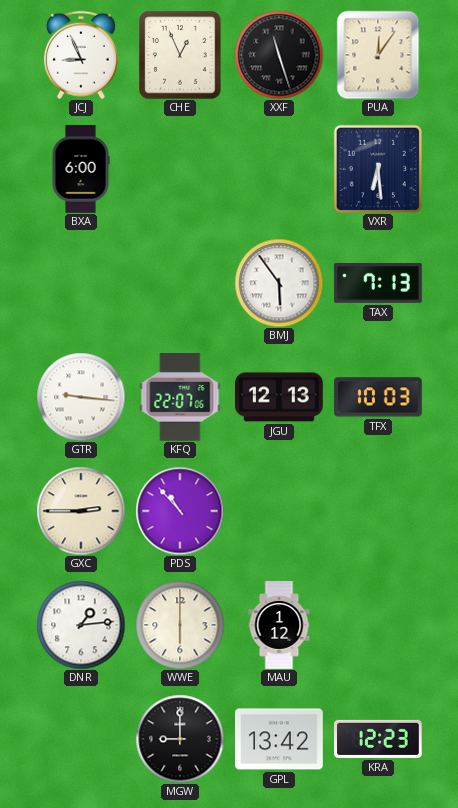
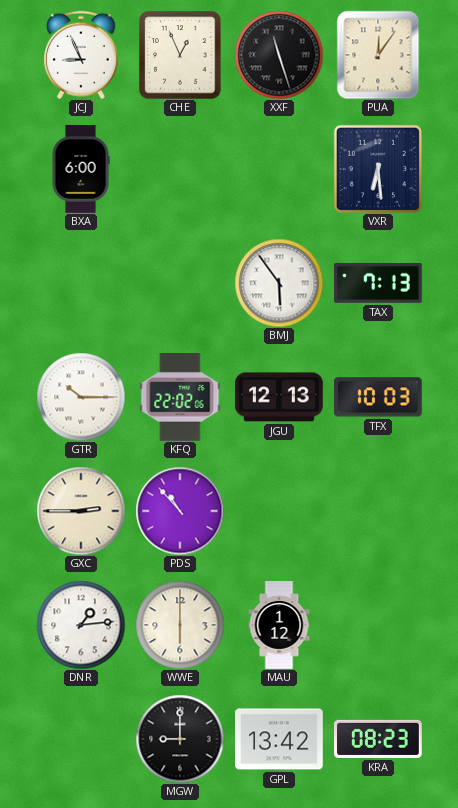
GTR: 9:16 -> 10:15 (81, 397)
KFQ: 22:07 -> 22:02 (180, 398)
KRA: 12:23 -> 08:23 (379, 739)
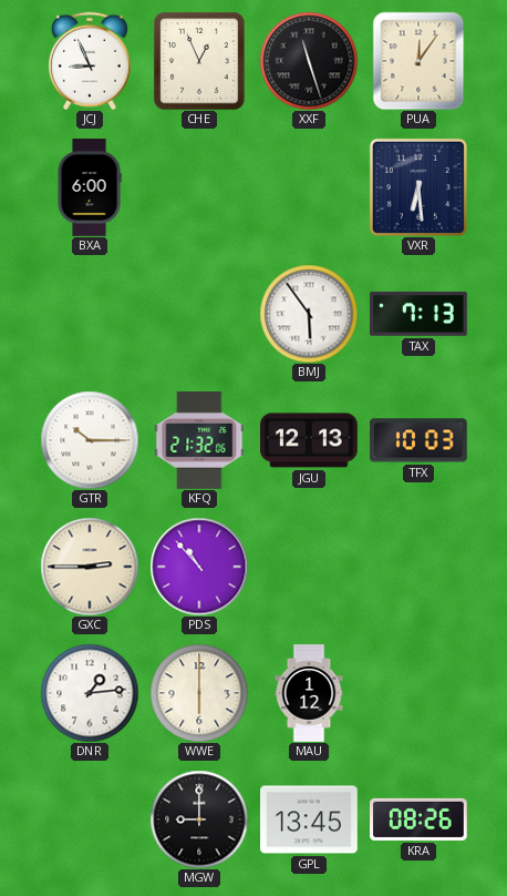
KFQ: 22:02 -> 21:32 (199, 441)
GPL: 13:42 -> 13:45 (310, 819)
KRA: 08:23 -> 08:26 (420, 819)
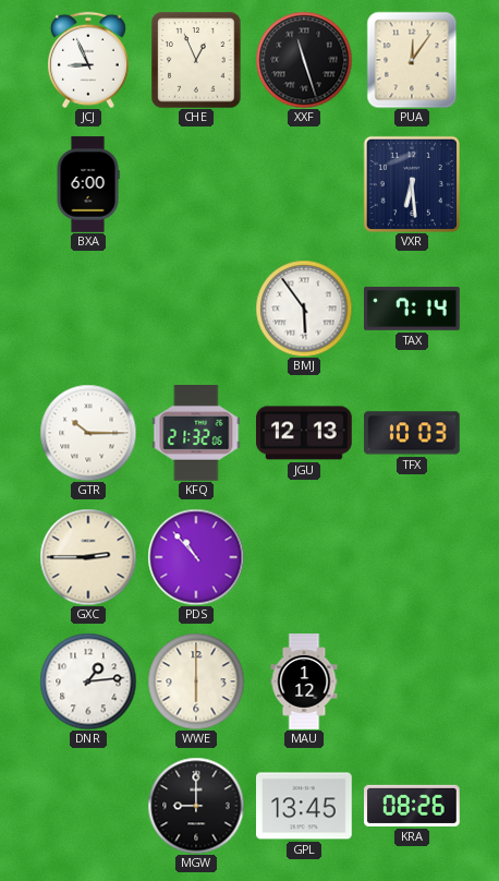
TAX: 7:13 -> 7:14 (413, 309)
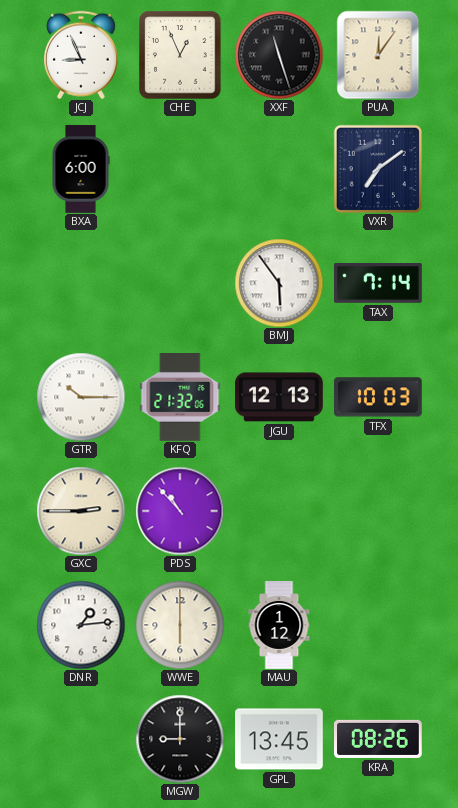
VXR: 6:29 -> 7:09 (378, 169)
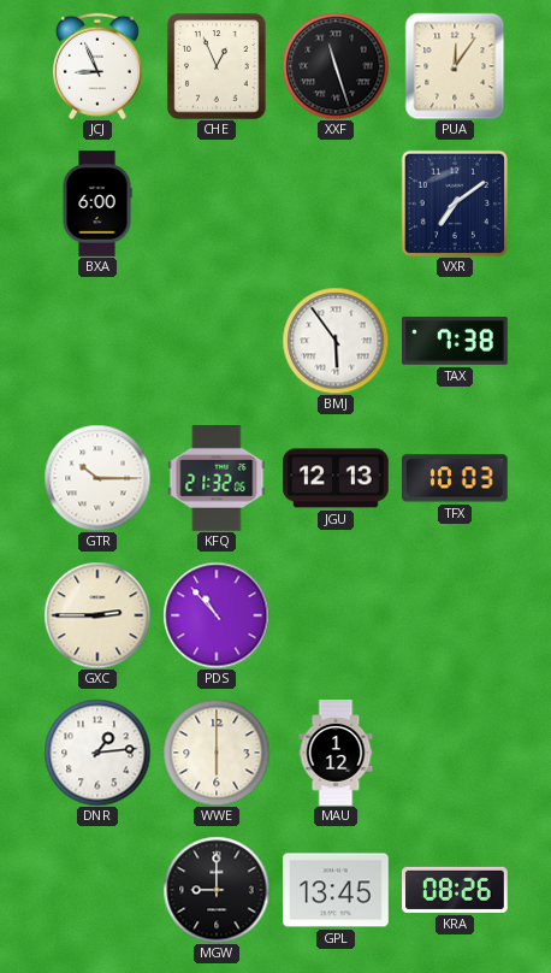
TAX: 7:14 -> 7:38 (456, 341)
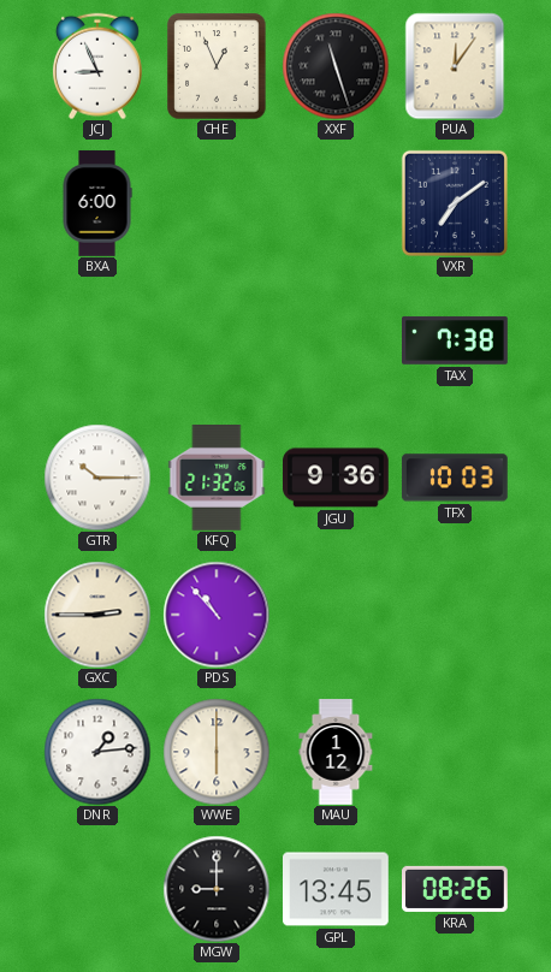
BMJ: 5:54 -> none (336, 341)
JGU: 12:13 -> 9:36 (337, 478)
